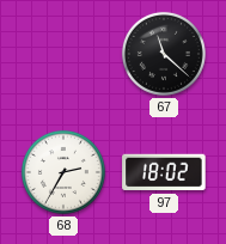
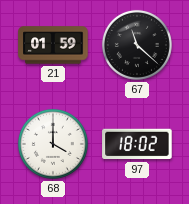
21: none -> 01:59 (53, 45)
68: 2:35 -> 4:00 (53, 144)
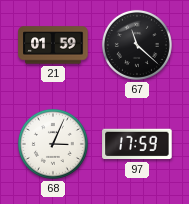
68: 4:00 -> 3:04 (53, 144)
97: 18:02 -> 17:59 (137, 144)
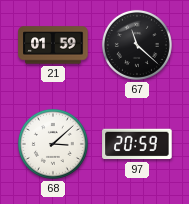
68: 3:04 -> 3:08 (53, 144)
97: 17:59 -> 20:59 (137, 144)
